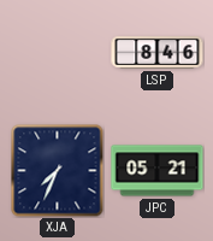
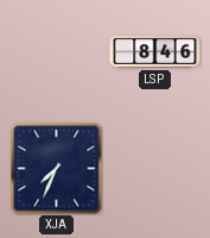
JPC: 05:21 -> none (158, 171)
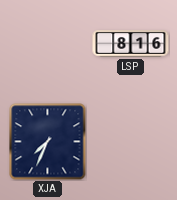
LSP: 8:46 -> 8:16 (131, 44)
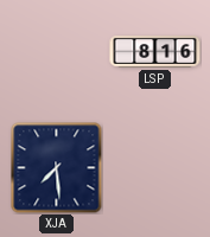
XJA: 7:34 -> 7:29 (56, 167)
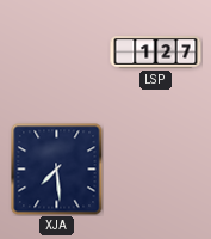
LSP: 8:16 -> 1:27 (156, 53)
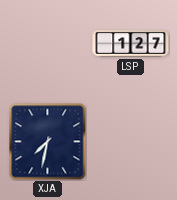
XJA: 7:29 -> 7:32 (47, 141)
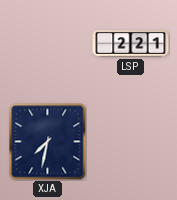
LSP: 1:27 -> 2:21 (131, 44)
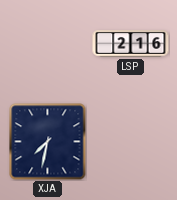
LSP: 2:21 -> 2:16 (131, 44)
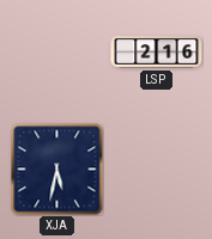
XJA: 7:32 -> 5:32 (56, 168)
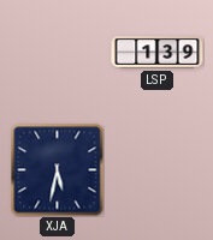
LSP: 2:16 -> 1:39 (158, 53)
